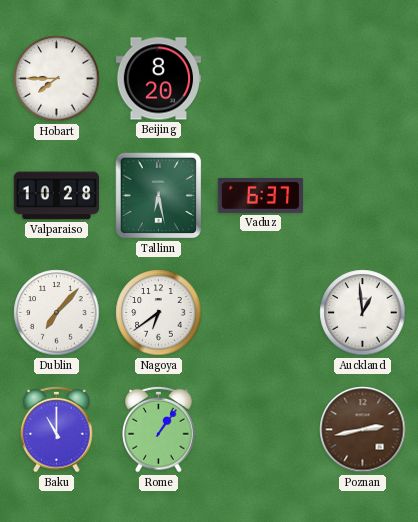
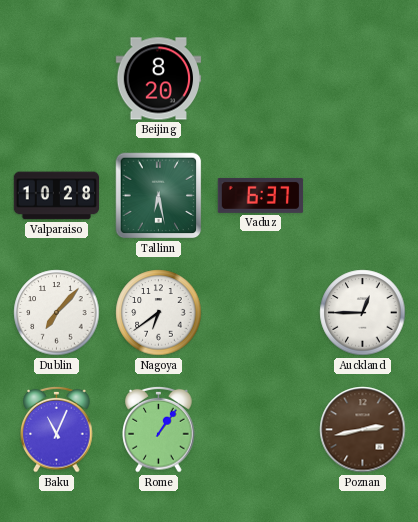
Hobart: 7:45 -> none (57, 79)
Auckland: 12:59 -> 12:45 (363, 313)
Baku: 11:00 -> 11:04 (57, 429)
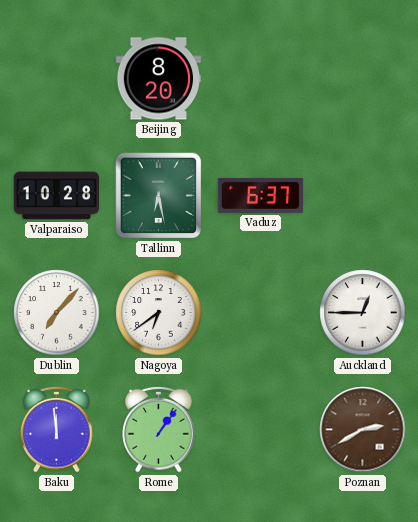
Baku: 11:04 -> 11:59 (57, 429)
Poznan: 2:43 -> 2:40 (363, 430)
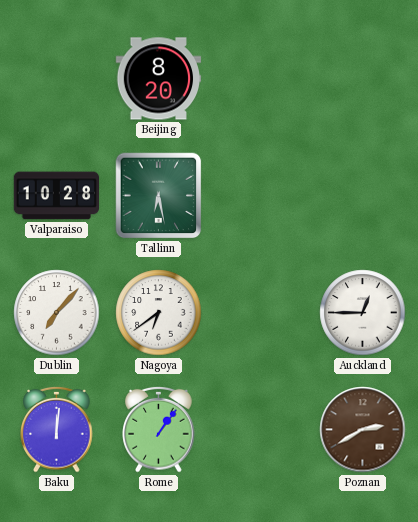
Vaduz: 6:37 -> none (261, 195)
Baku: 11:59 -> 12:01 (57, 429)
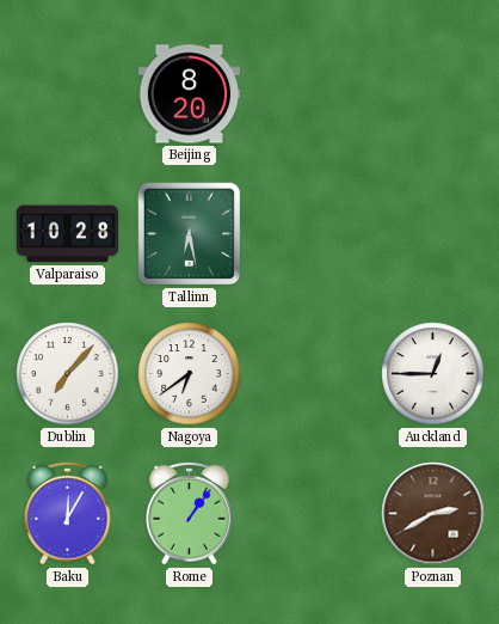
Baku: 12:01 -> 12:05 (68, 513)
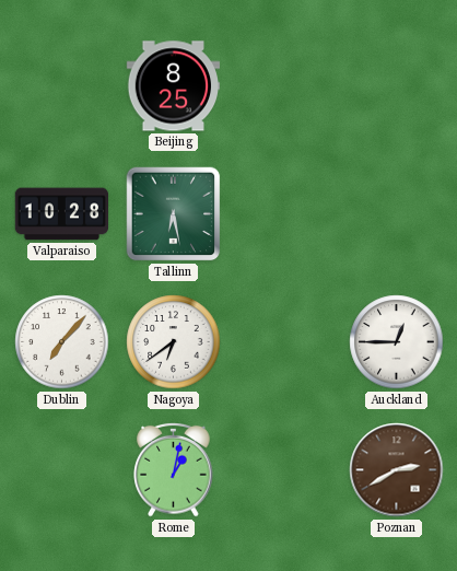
Beijing: 8:20 -> 8:25 (174, 86)
Baku: 12:05 -> none (68, 513)
Rome: 1:06 -> 1:02 (174, 469)
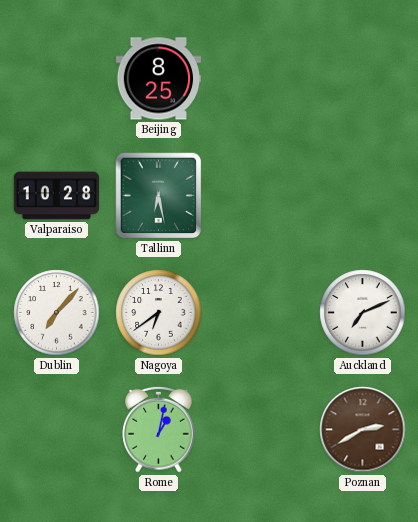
Auckland: 12:45 -> 7:11 (363, 313)
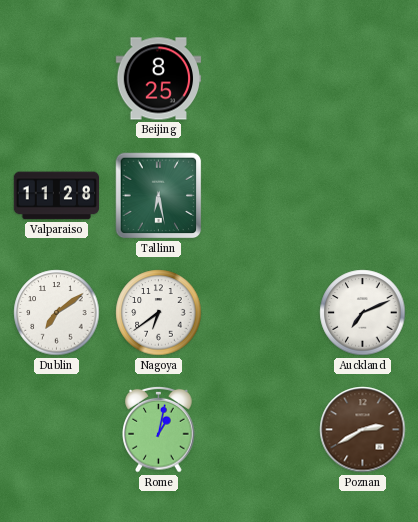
Valparaiso: 10:28 -> 11:28 (57, 196)
Dublin: 7:07 -> 7:09 (57, 313)
